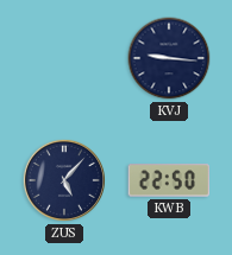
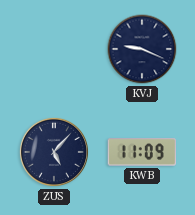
KVJ: 9:16 -> 9:19 (142, 49)
KWB: 22:50 -> 11:09 (142, 152)
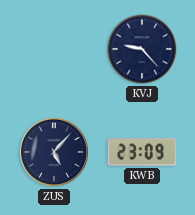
KVJ: 9:19 -> 9:23 (142, 49)
KWB: 11:09 -> 23:09 (142, 152)
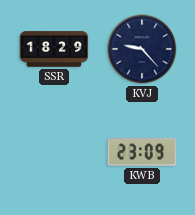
SSR: none -> 18:29 (54, 49)
ZUS: 5:07 -> none (54, 152)
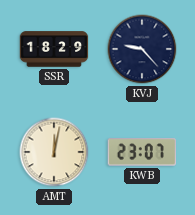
AMT: none -> 12:02 (54, 152)
KWB: 23:09 -> 23:07 (142, 152)
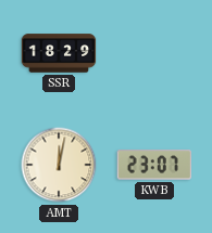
KVJ: 9:23 -> none (142, 49)
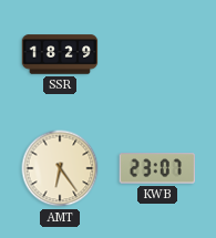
AMT: 12:02 -> 6:24 (60, 168)
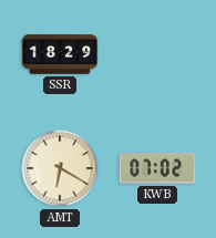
AMT: 6:24 -> 6:20 (60, 168)
KWB: 23:07 -> 07:02 (157, 168)
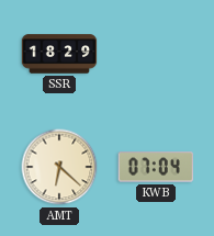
AMT: 6:20 -> 6:22 (59, 167)
KWB: 07:02 -> 07:04 (156, 167)
